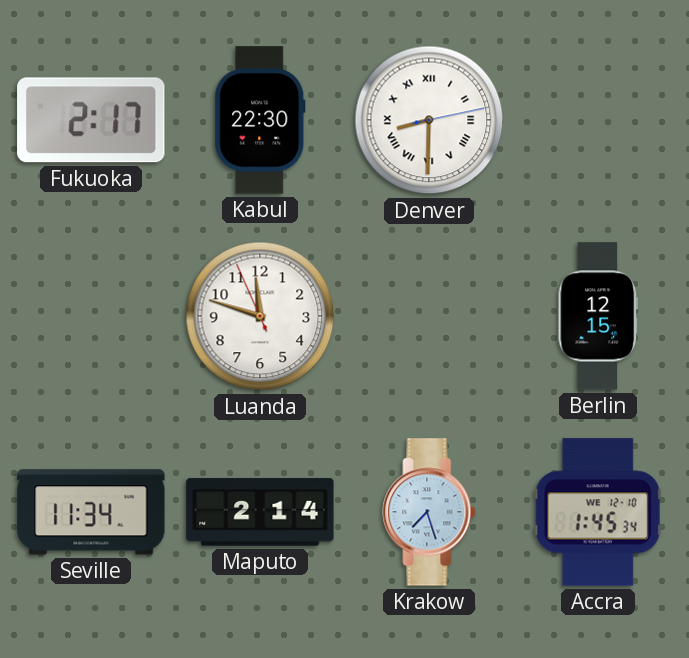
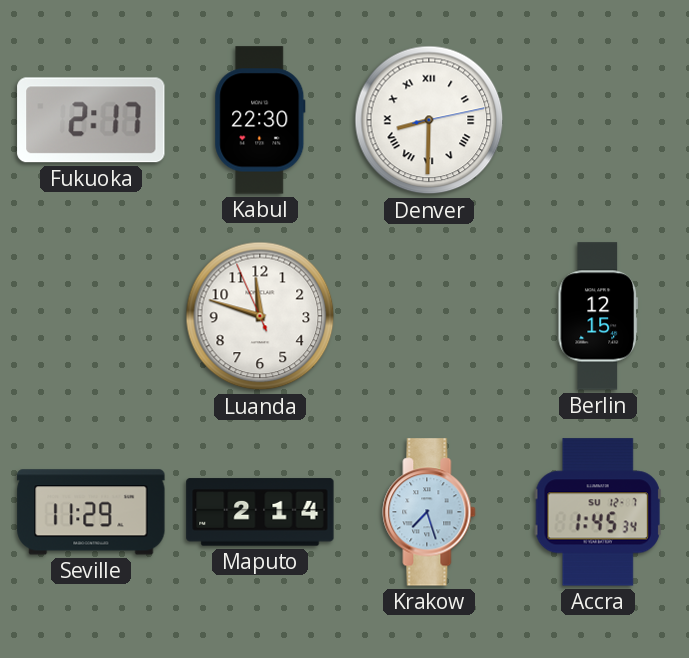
Seville: 11:34 -> 11:29 (91, 512)
Accra date: WE 12-10 -> SU 12-7 (598, 512)
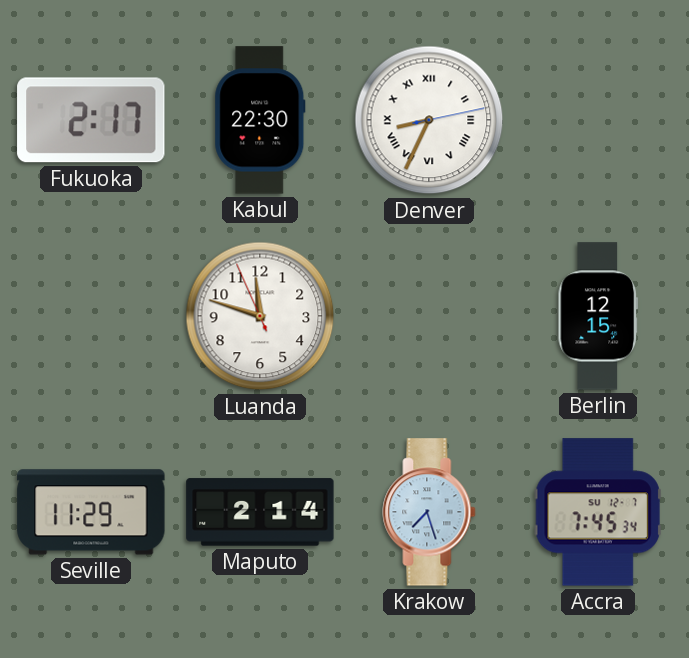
Denver: 8:30 -> 8:34 (429, 120)
Accra: 1:45 -> 7:45 (598, 512)
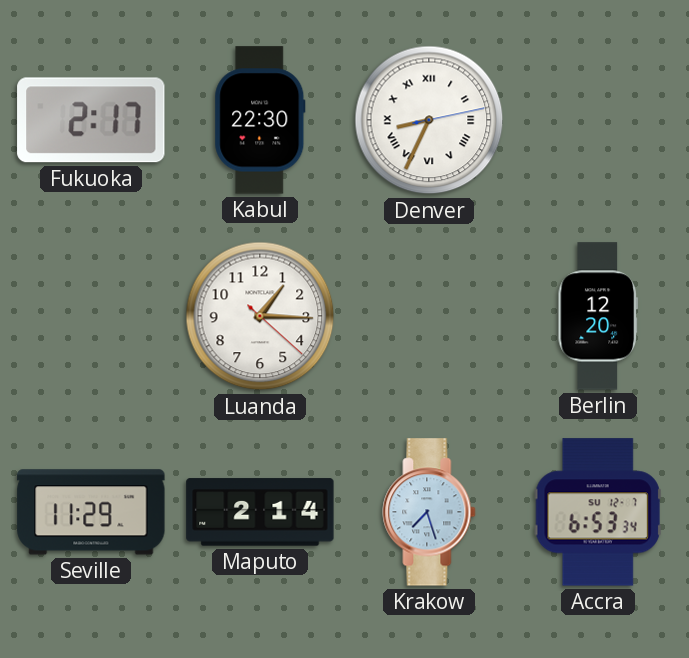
Luanda: 11:47 -> 1:15 (260, 316)
Berlin: 12:15 -> 12:20 (598, 316)
Accra: 7:45 -> 6:53 (598, 512)
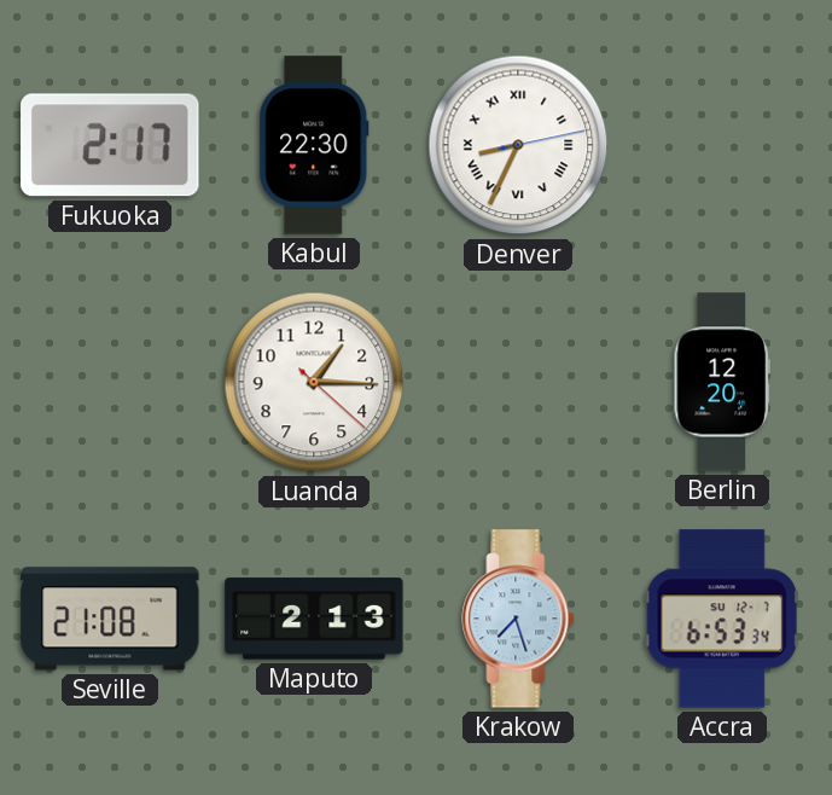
Seville: 11:29 -> 21:08 (110, 619)
Maputo: 2:14 -> 2:13 (314, 619)
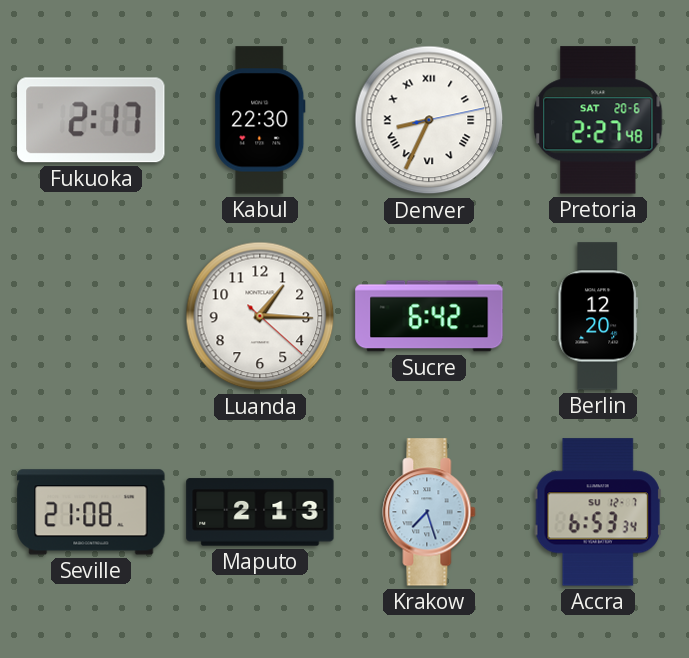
Pretoria: none -> 2:27 (598, 120)
Sucre: none -> 6:42 (429, 316)
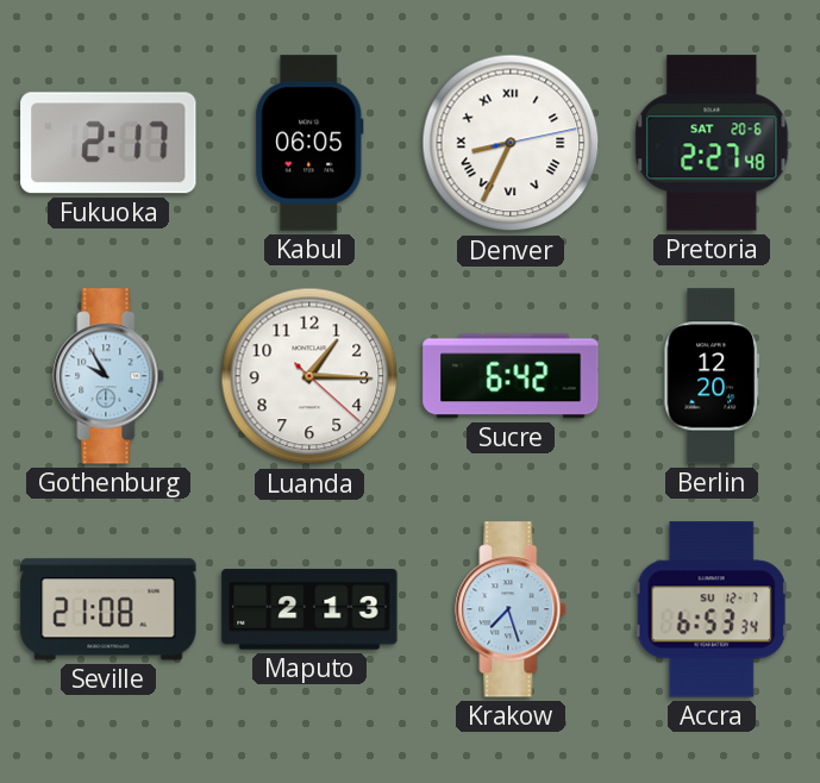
Kabul: 22:30 -> 06:05 (309, 143)
Gothenburg: none -> 9:55 (108, 376)
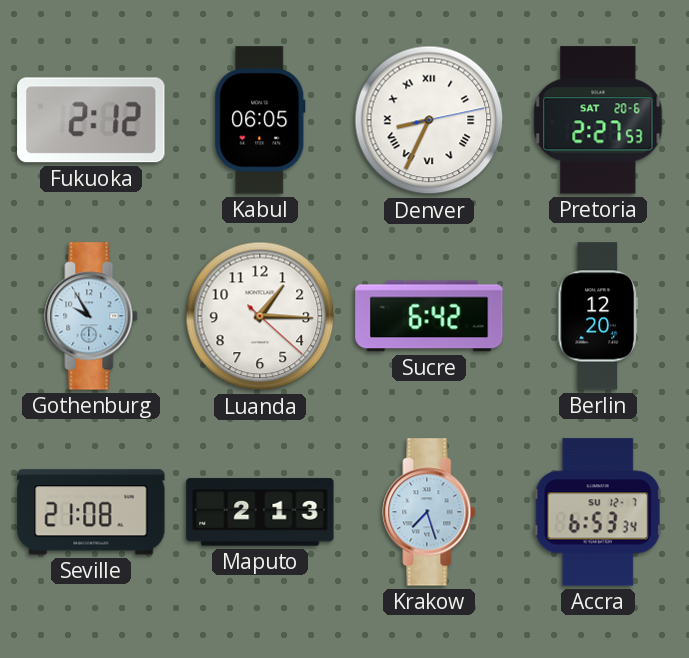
Fukuoka: 2:17 -> 2:12 (91, 120)
Pretoria: 2:27:48 -> 2:27:53 (598, 120)
